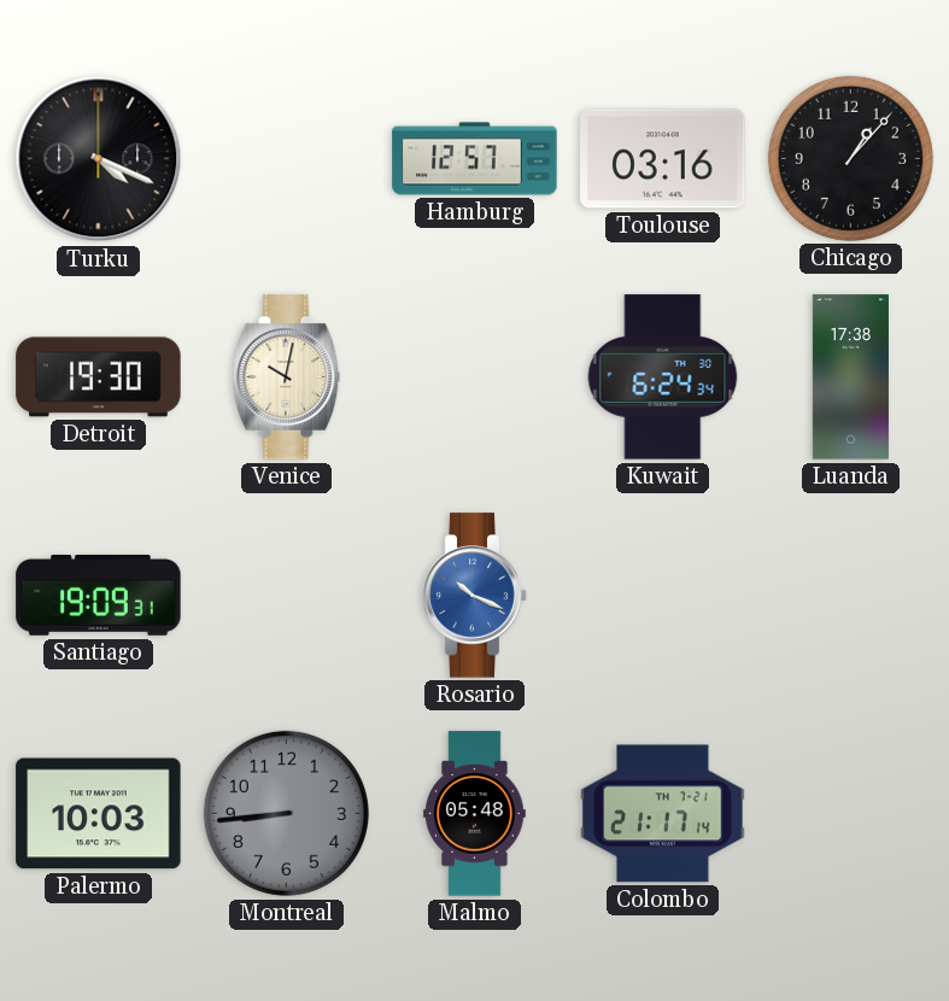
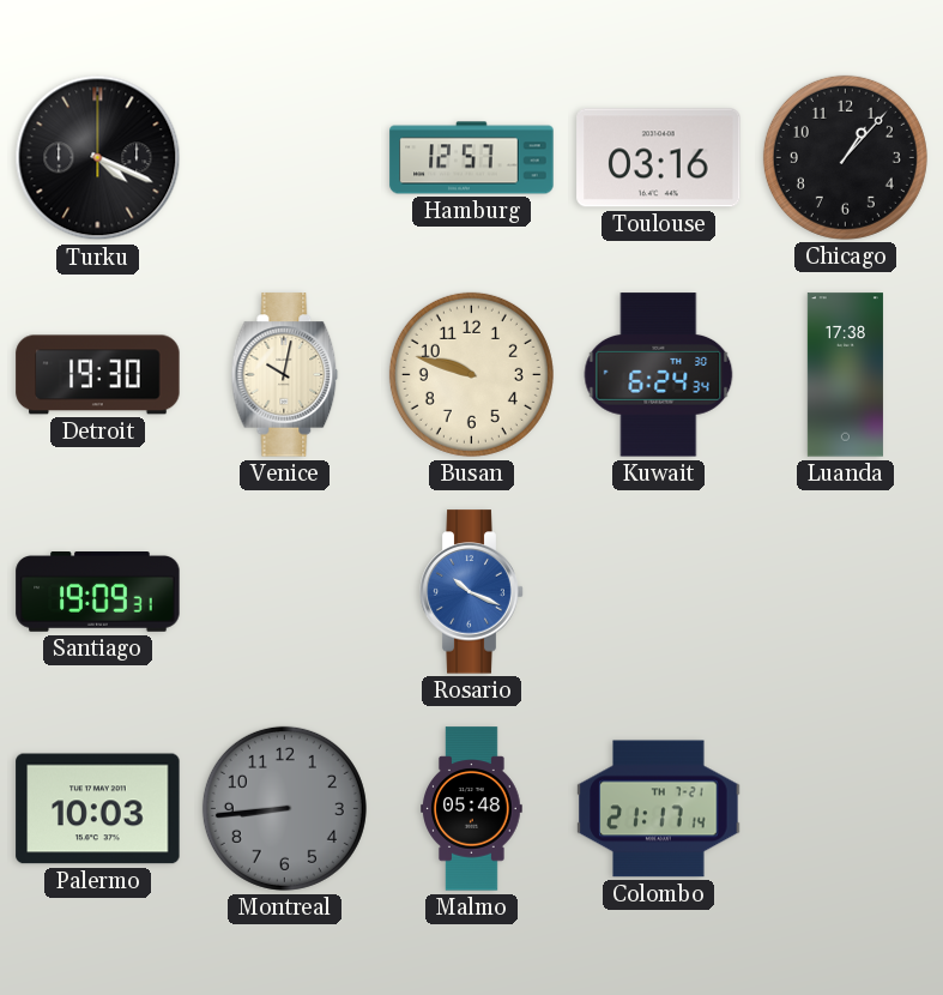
Busan: none -> 9:48 (471, 374)
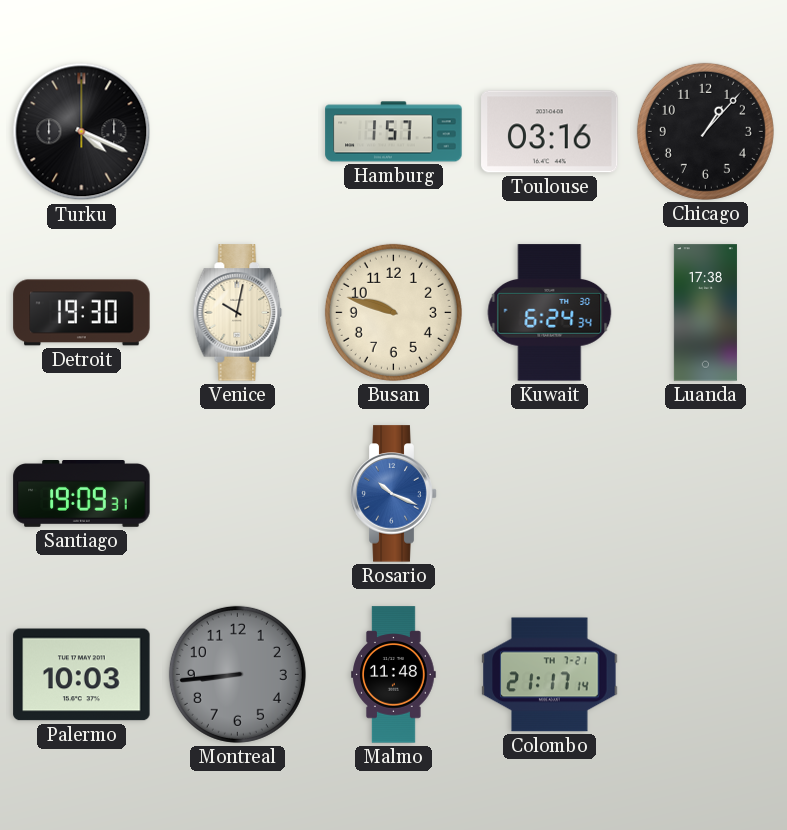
Hamburg: 12:57 -> 1:57 (394, 132)
Malmo: 05:48 -> 11:48 (394, 675)
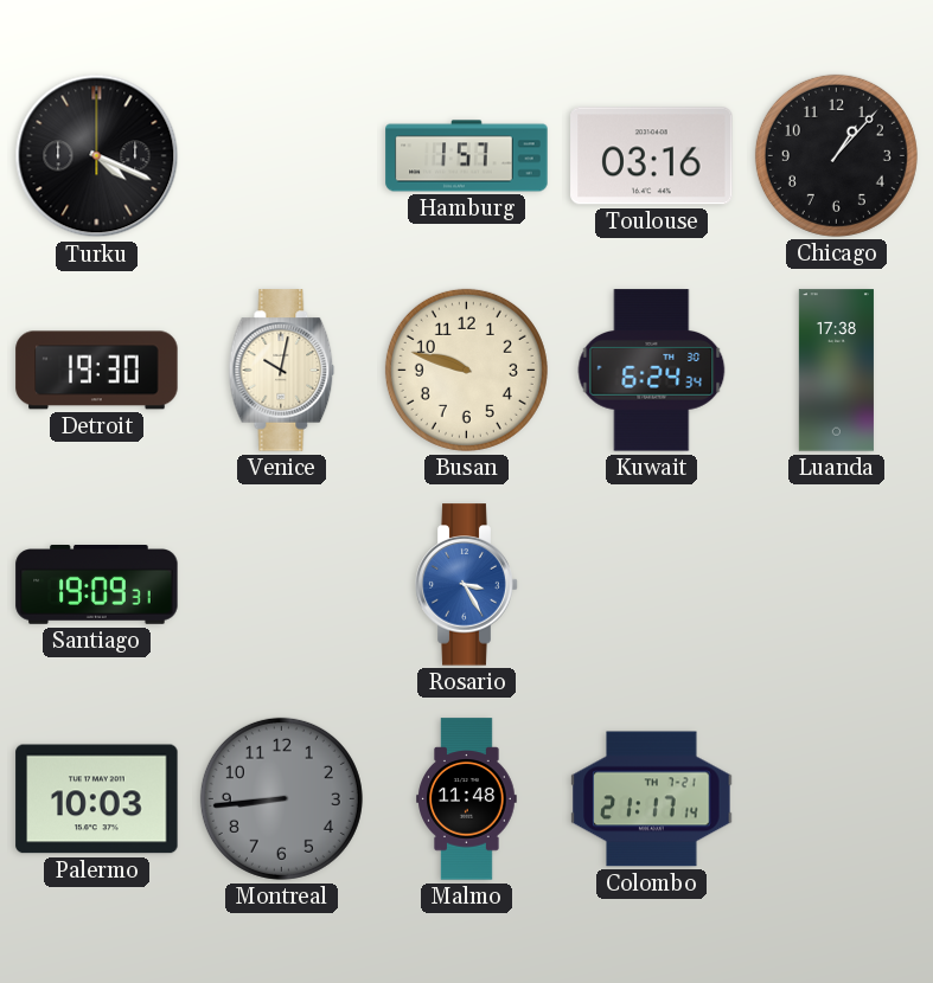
Rosario: 10:19 -> 3:25 (467, 585)
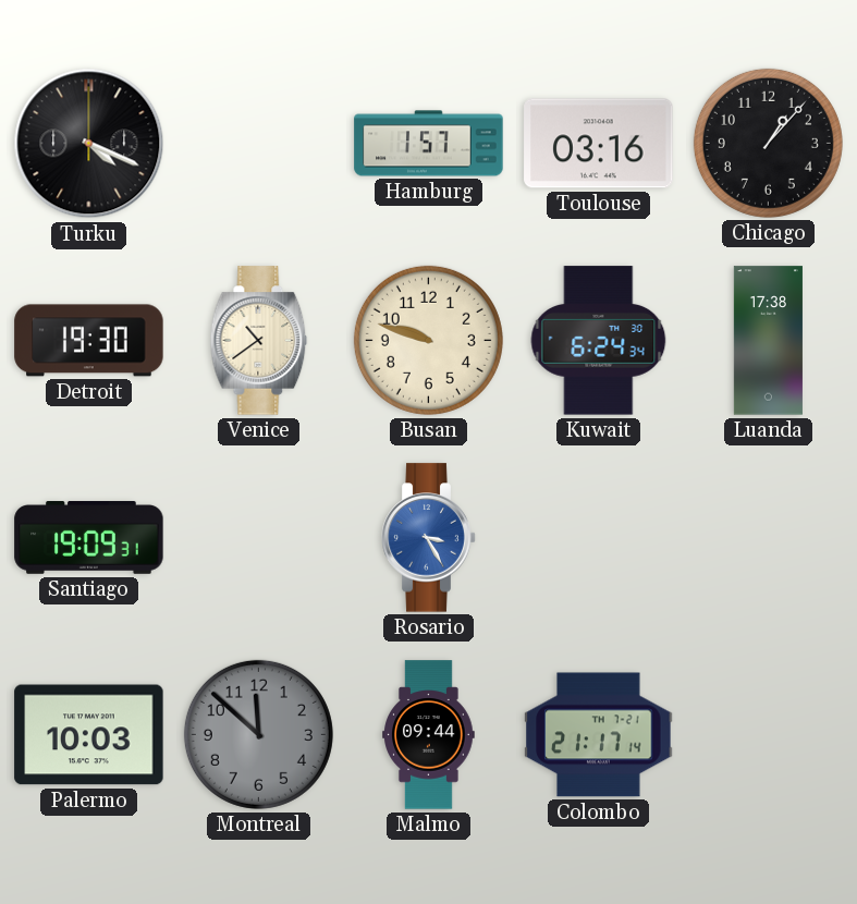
Venice: 10:02 -> 10:39 (259, 341)
Montreal: 8:44 -> 11:52 (258, 734)
Malmo: 11:48 -> 09:44 (429, 735)
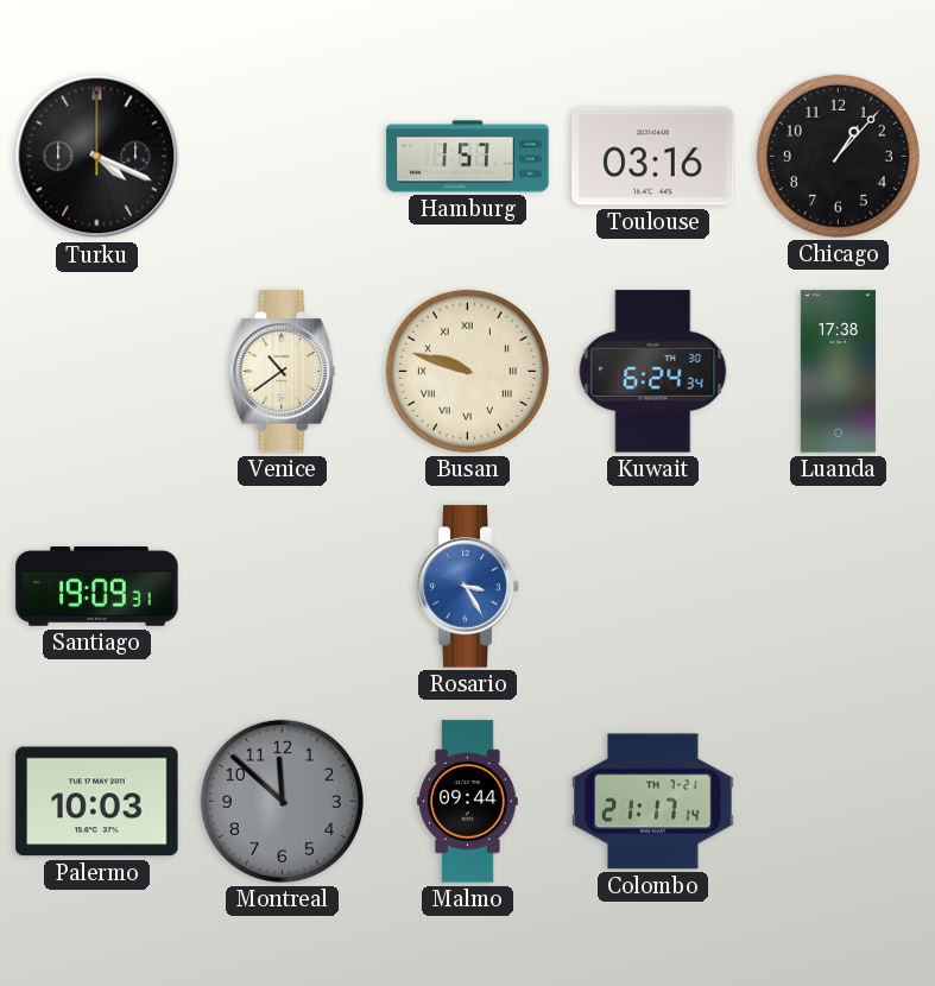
Detroit: 19:30 -> none (89, 341)
Busan numerals: Arabic -> Roman (467, 371)
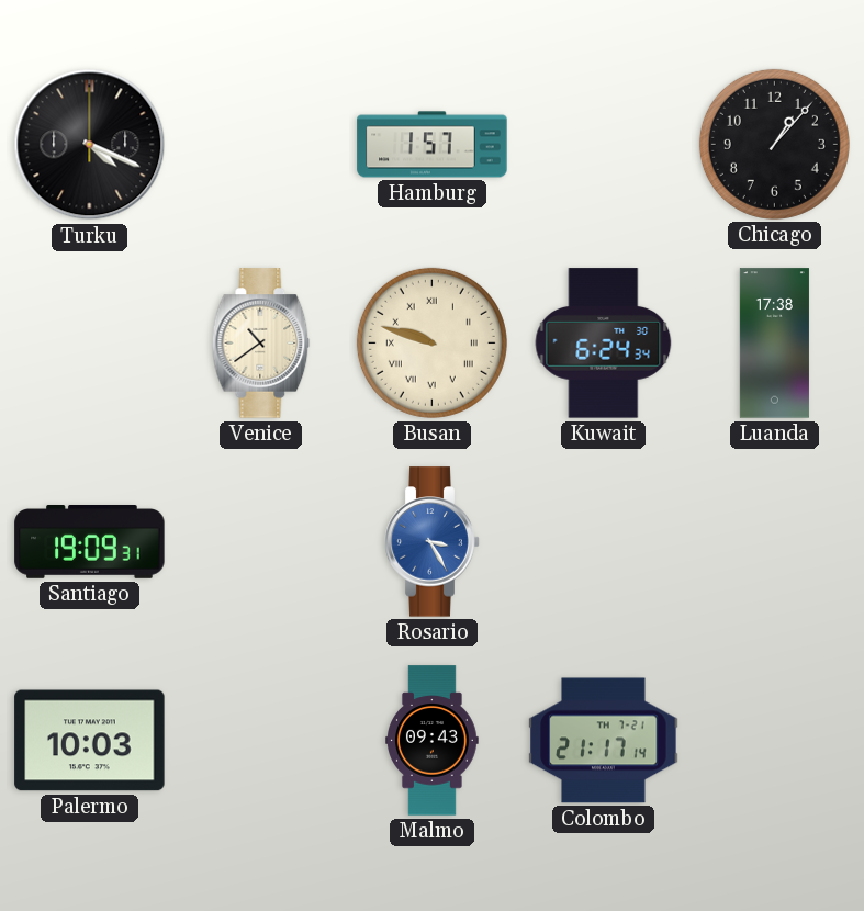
Toulouse: 03:16 -> none (653, 157)
Montreal: 11:52 -> none (282, 801)
Malmo: 09:44 -> 09:43 (433, 741)
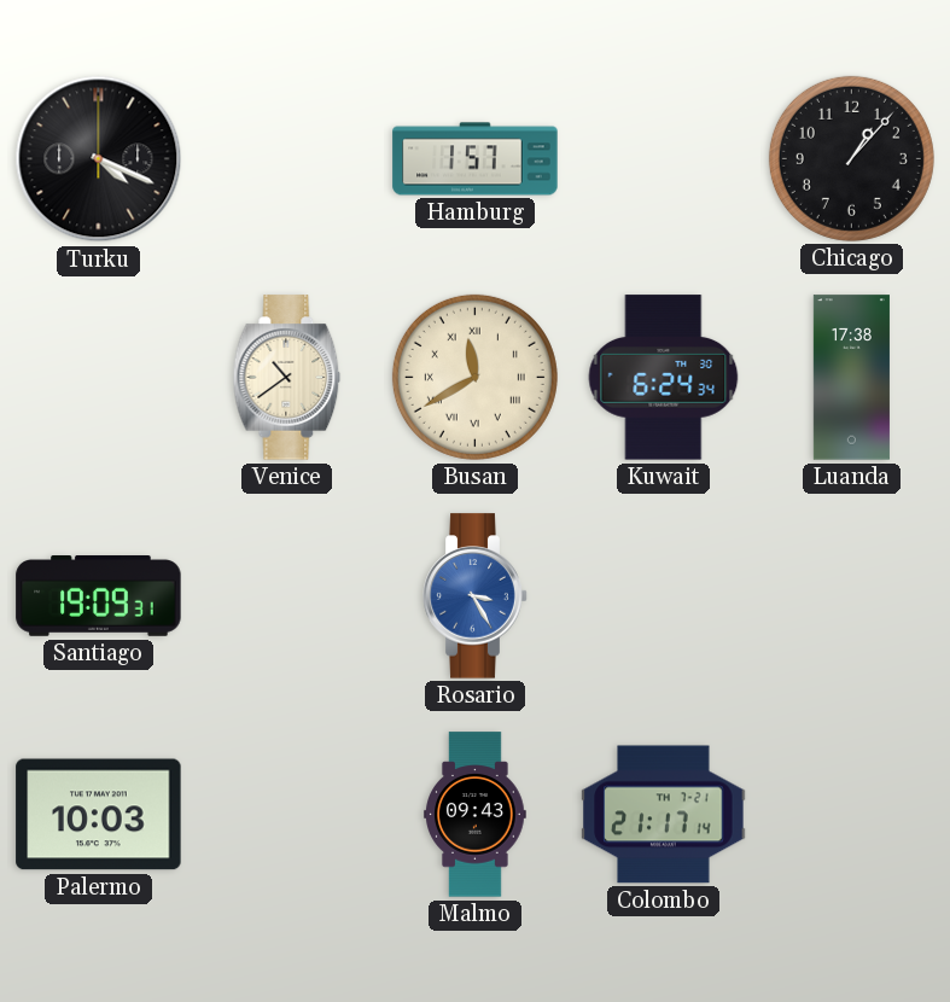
Busan: 9:48 -> 11:40 (474, 377)
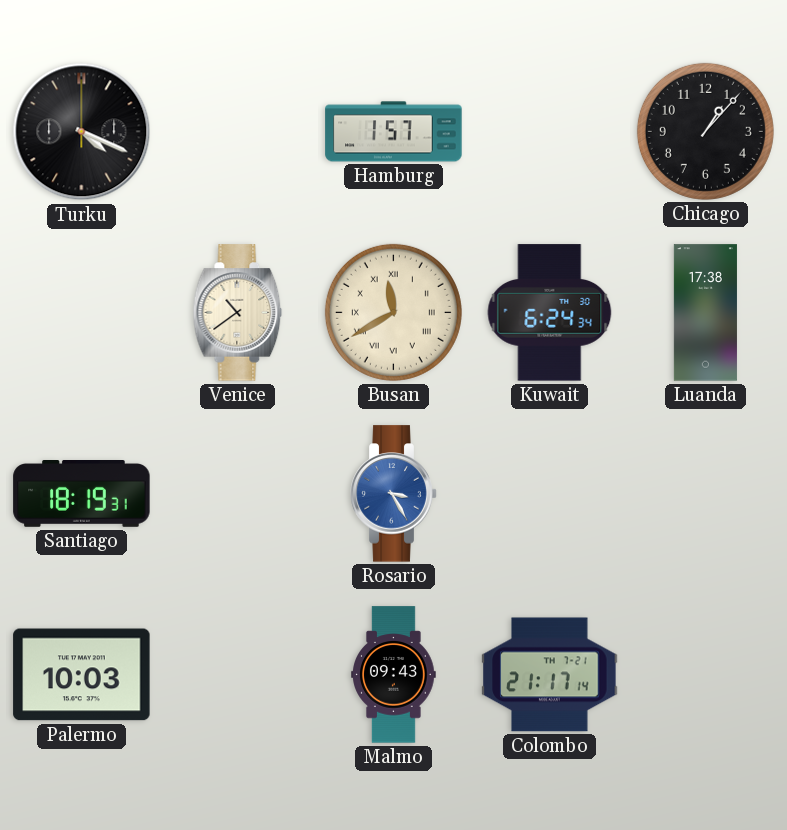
Santiago: 19:09 -> 18:19 (82, 494)
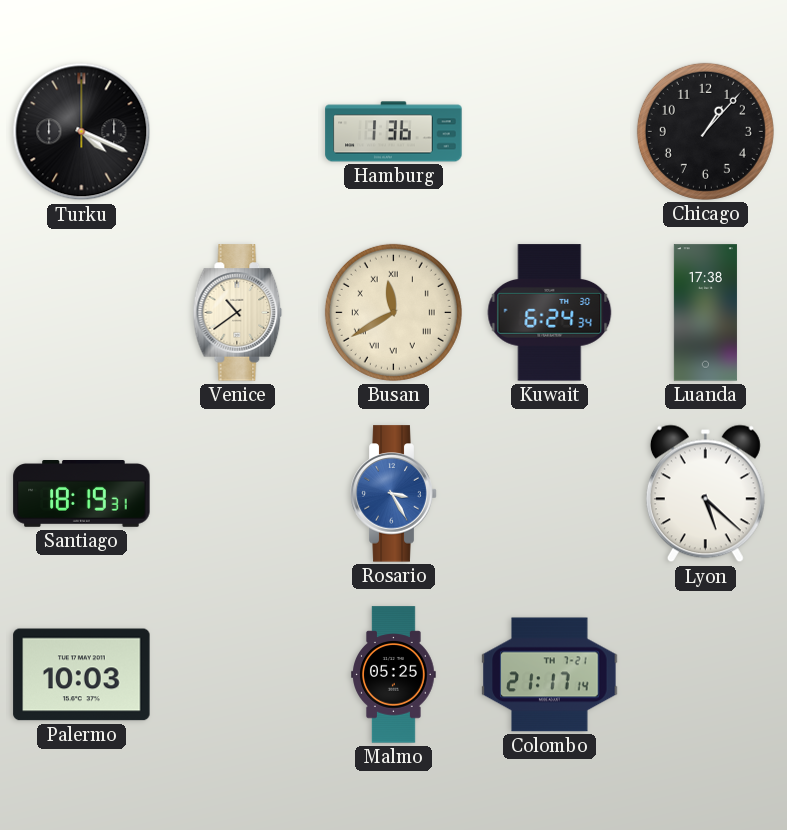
Hamburg: 1:57 -> 1:36 (394, 132)
Lyon: none -> 5:22 (705, 494)
Malmo: 09:43 -> 05:25 (394, 675)
